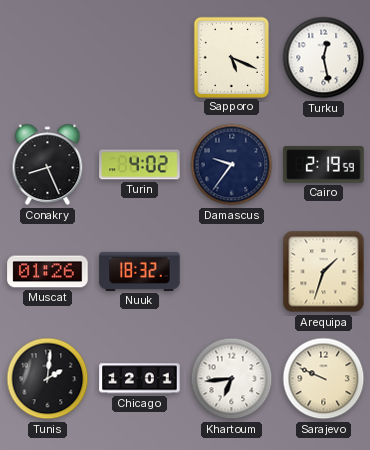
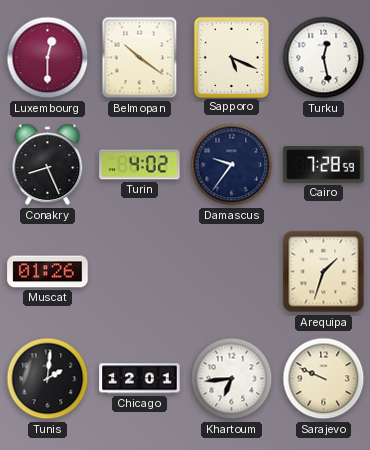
Luxembourg: none -> 12:30 (48, 58)
Belmopan: none -> 10:21 (140, 58)
Cairo: 2:19 -> 7:28 (324, 165)
Nuuk: 18:32 -> none (140, 271)
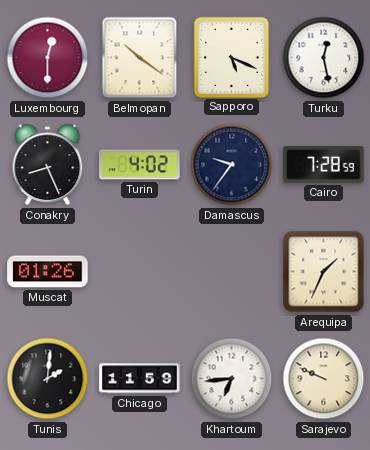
Arequipa: 1:33 -> 1:34 (324, 272)
Chicago: 12:01 -> 11:59 (140, 379)
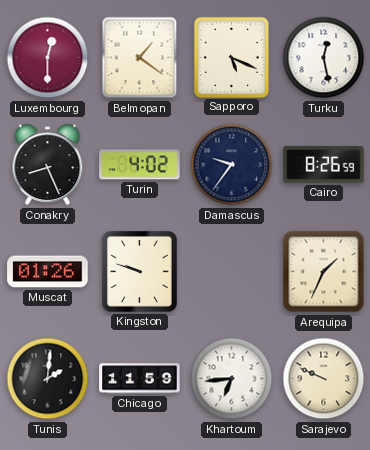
Belmopan: 10:21 -> 1:21 (140, 58)
Cairo: 7:28 -> 8:26 (324, 165)
Kingston: none -> 9:48 (140, 272)
